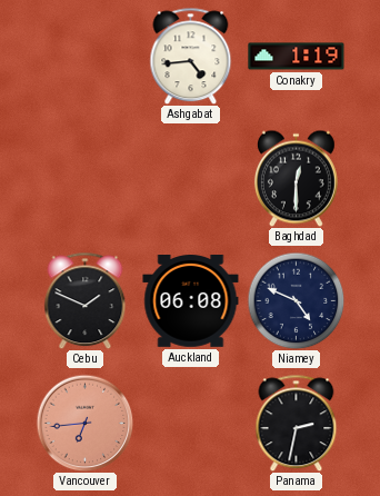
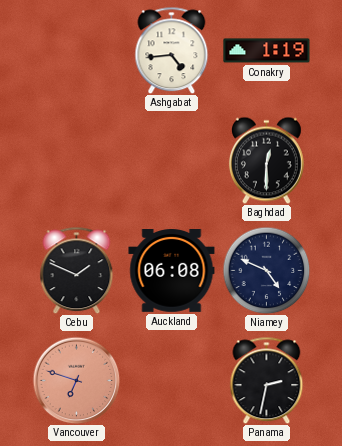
Vancouver: 6:44 -> 6:48 (76, 380)
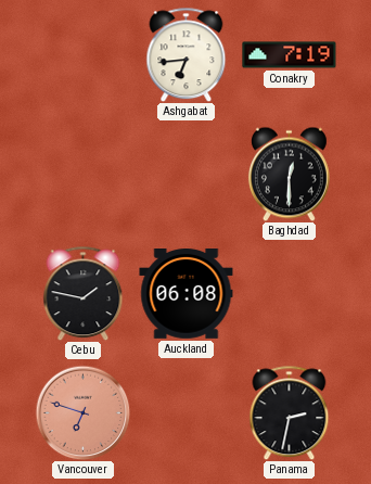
Ashgabat: 4:44 -> 6:44 (187, 54)
Conakry: 1:19 -> 7:19 (290, 55)
Cebu: 1:49 -> 1:47 (84, 293)
Niamey: 4:49 -> none (266, 270)
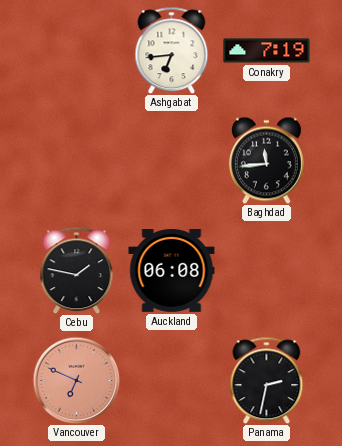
Baghdad: 12:30 -> 11:44 (266, 160)
Vancouver: 6:48 -> 6:49 (76, 380)
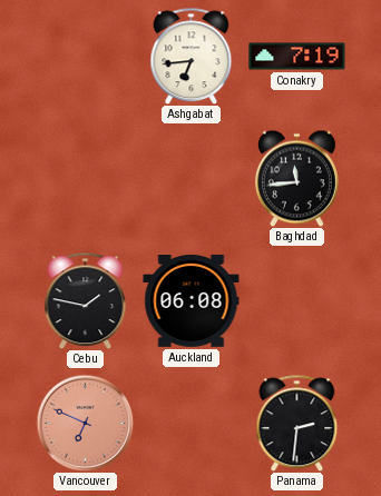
Panama: 2:32 -> 2:31 (297, 423)
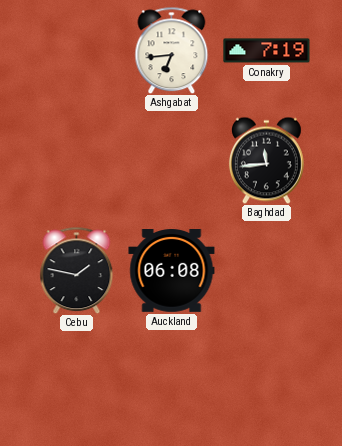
Vancouver: 6:49 -> none (85, 423)
Panama: 2:31 -> none (297, 423)
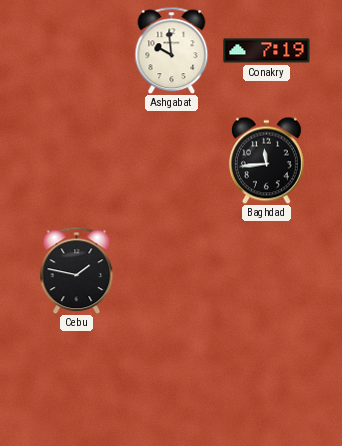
Ashgabat: 6:44 -> 9:59 (172, 50)
Auckland: 06:08 -> none (172, 271)
